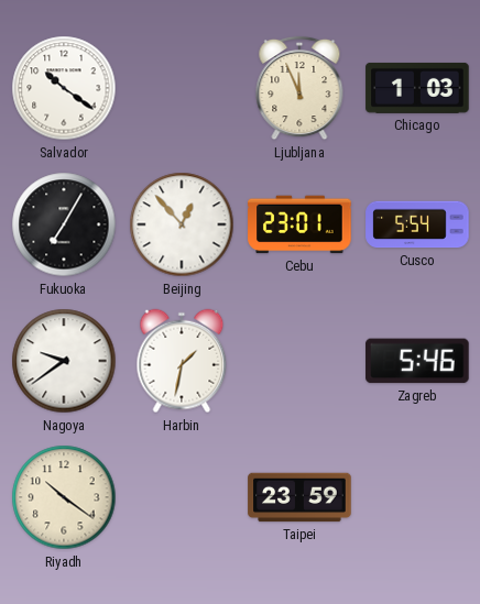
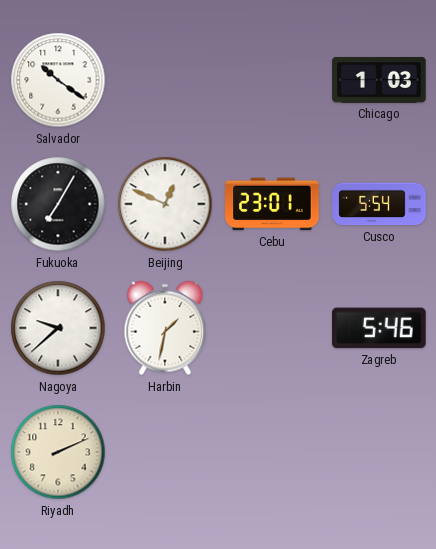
Ljubljana: 11:56 -> none (299, 88)
Beijing: 12:53 -> 12:49 (165, 204)
Nagoya: 9:39 -> 9:38 (58, 328)
Riyadh: 10:21 -> 2:11 (58, 452)
Taipei: 23:59 -> none (299, 497)
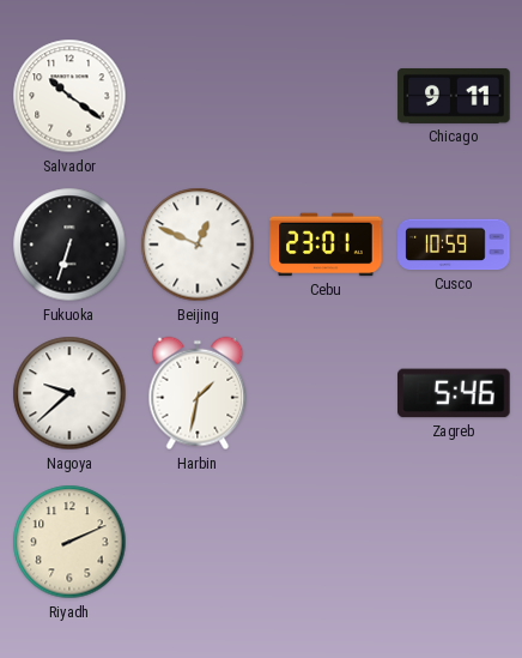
Chicago: 1:03 -> 9:11 (454, 96)
Fukuoka: 7:05 -> 6:33 (69, 245)
Cusco: 5:54 -> 10:59 (454, 245)
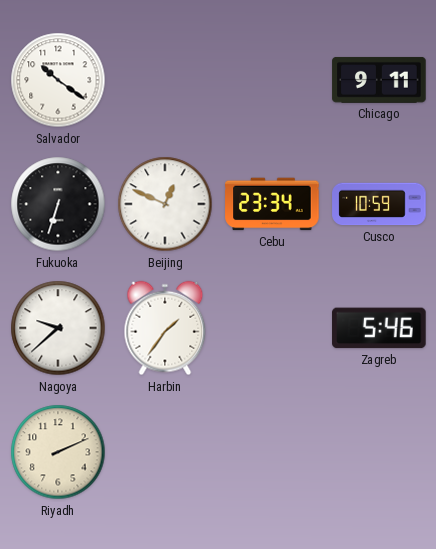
Cebu: 23:01 -> 23:34 (272, 204)
Harbin: 1:32 -> 1:36 (165, 328)
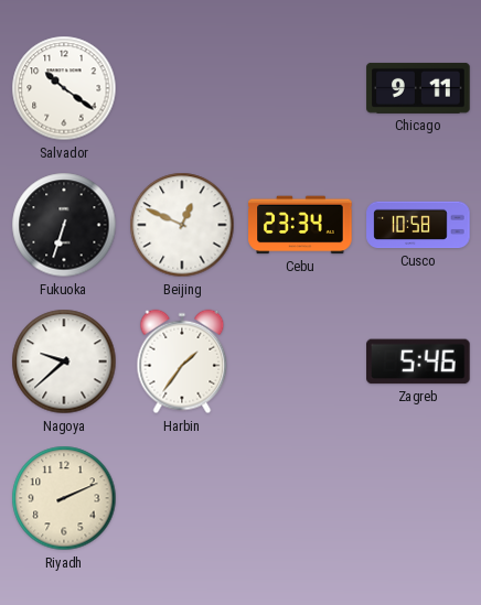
Cusco: 10:59 -> 10:58 (418, 225)
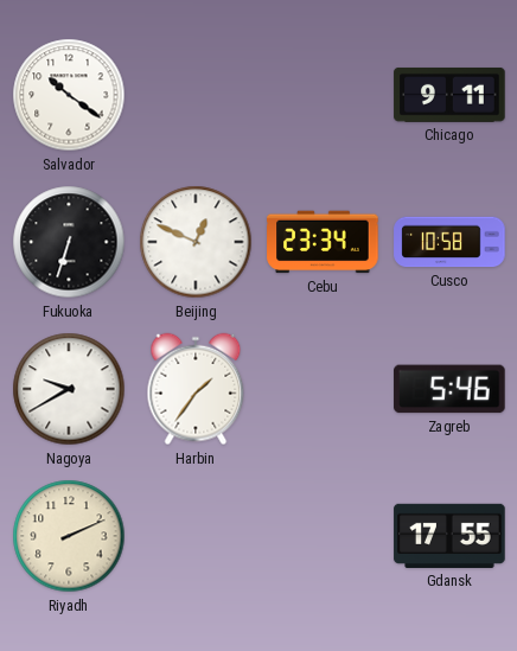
Nagoya: 9:38 -> 9:40 (69, 389)
Gdansk: none -> 17:55 (449, 536)
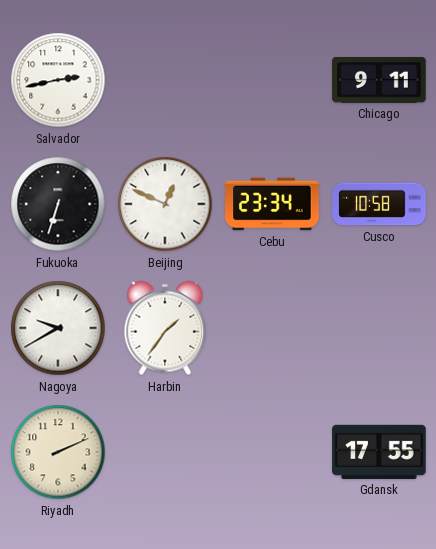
Salvador: 10:21 -> 2:43 (58, 80)
Zagreb: 5:46 -> none (449, 389)
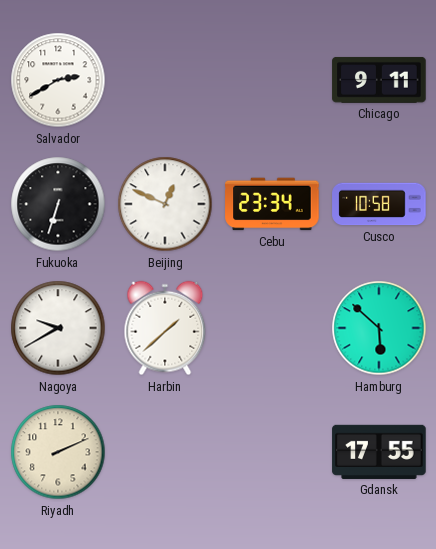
Salvador: 2:43 -> 2:40 (58, 80)
Harbin: 1:36 -> 1:38 (165, 328)
Hamburg: none -> 5:52 (379, 328)
